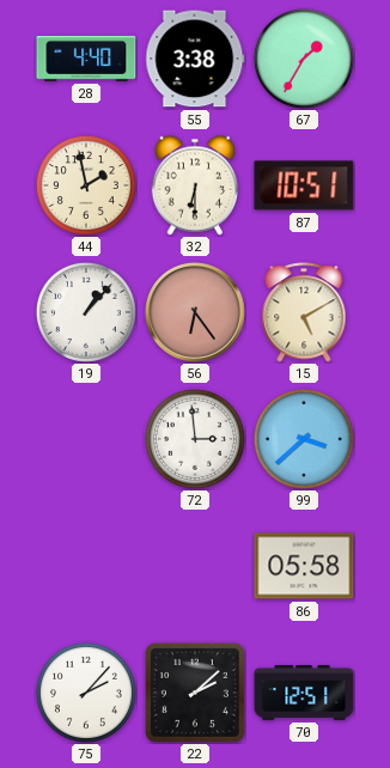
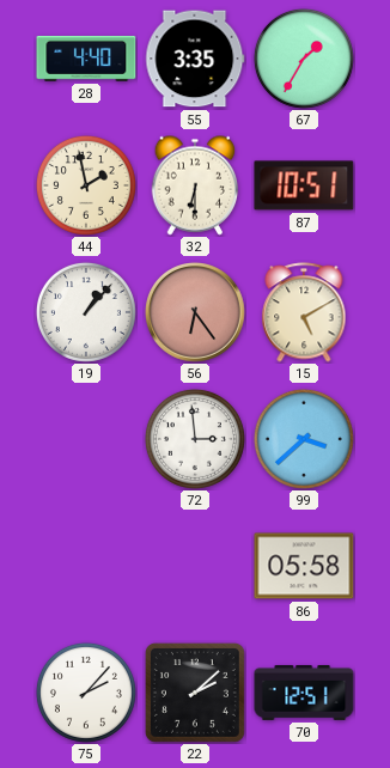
55: 3:38 -> 3:35 (195, 59)
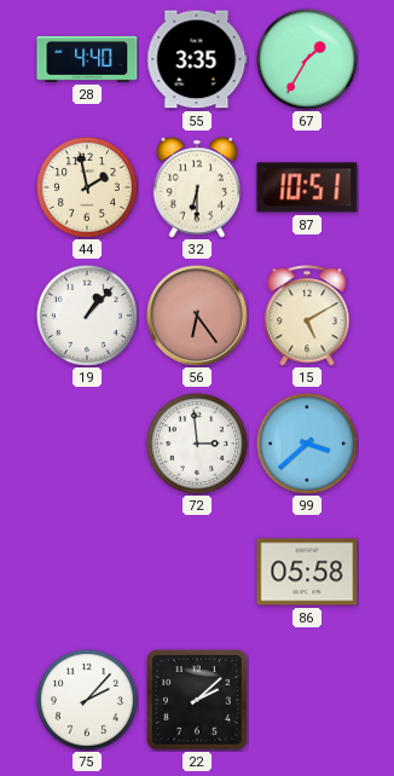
70: 12:51 -> none (304, 693)
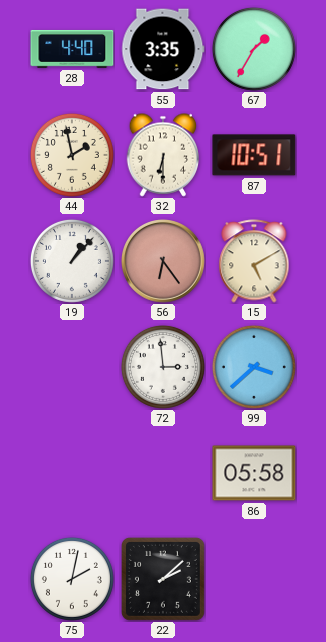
75: 2:07 -> 2:02 (72, 579)
